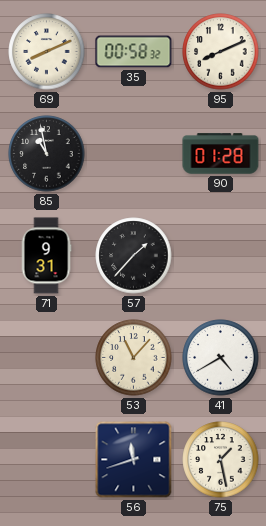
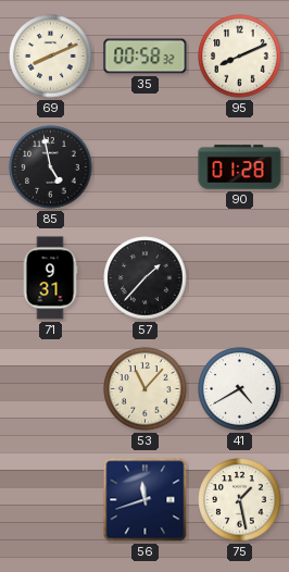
85: 10:58 -> 4:58 (51, 167)
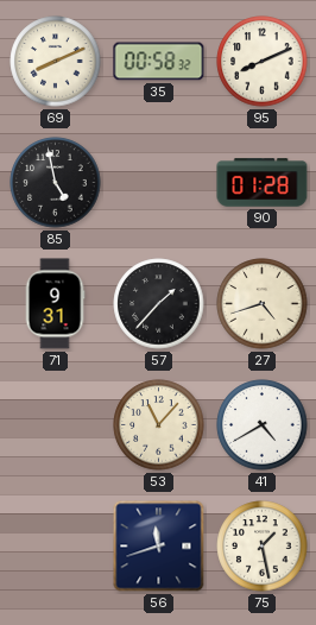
27: none -> 4:42 (263, 304)
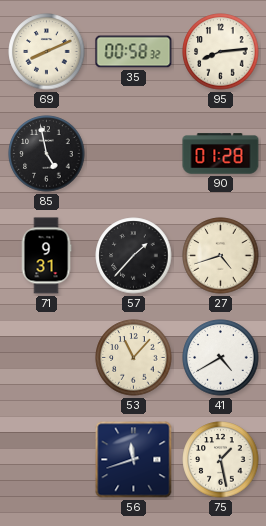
95: 8:11 -> 8:14 (221, 52)
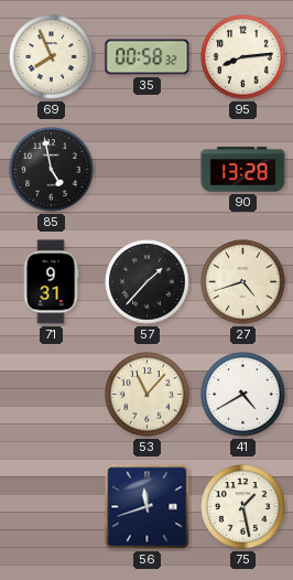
69: 8:11 -> 7:56 (52, 57)
90: 01:28 -> 13:28 (243, 170)
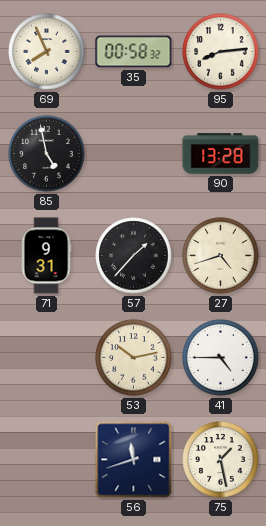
53: 11:07 -> 10:13 (134, 358)
41: 4:40 -> 4:45 (221, 358)
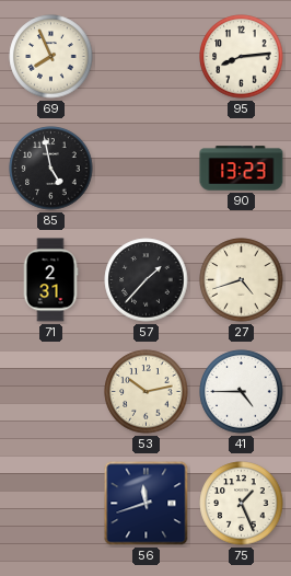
35: 00:58 -> none (134, 52)
90: 13:28 -> 13:23 (242, 169)
71: 9:31 -> 2:31 (50, 280)
75: 1:28 -> 1:26 (242, 504)
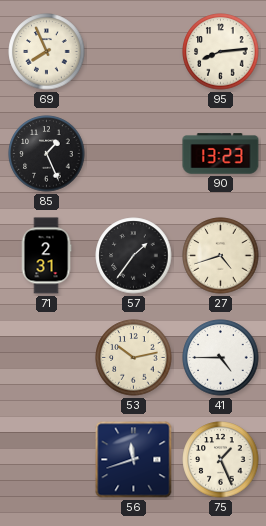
85: 4:58 -> 1:26 (47, 154)
57: 1:37 -> 1:36 (134, 256)
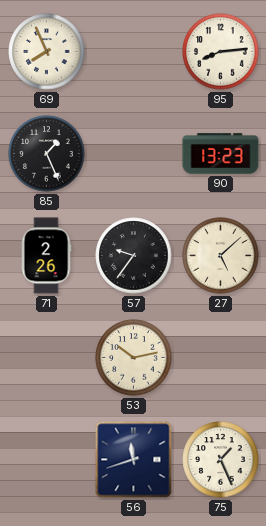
71: 2:31 -> 2:26 (46, 256)
57: 1:36 -> 9:36 (134, 256)
27: 4:42 -> 5:08 (221, 256)
41: 4:45 -> none (221, 358)
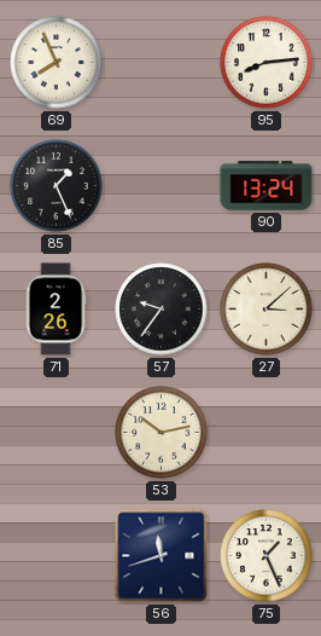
90: 13:23 -> 13:24 (267, 186)
27: 5:08 -> 3:08 (267, 310)
